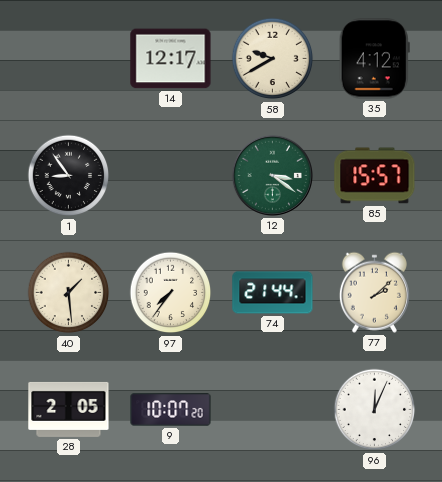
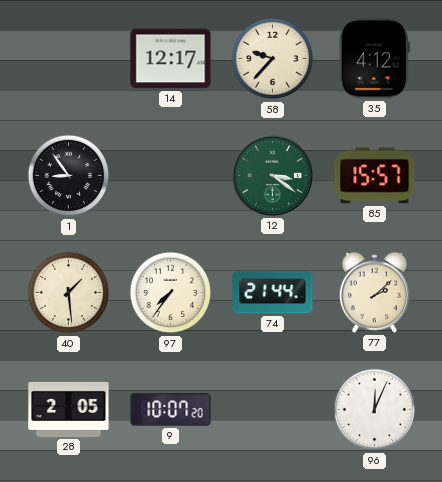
58: 9:40 -> 9:37 (273, 59)
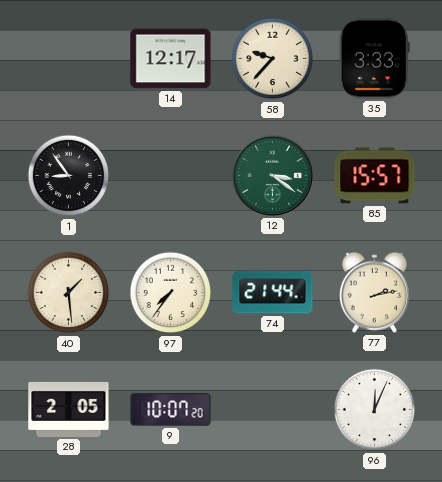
35: 4:12 -> 3:33 (374, 59)
77: 2:08 -> 2:13 (374, 292)
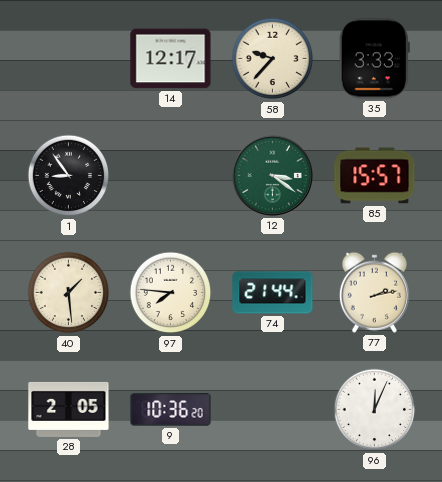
97: 7:36 -> 7:46 (171, 293)
9: 10:07 -> 10:36 (171, 410)
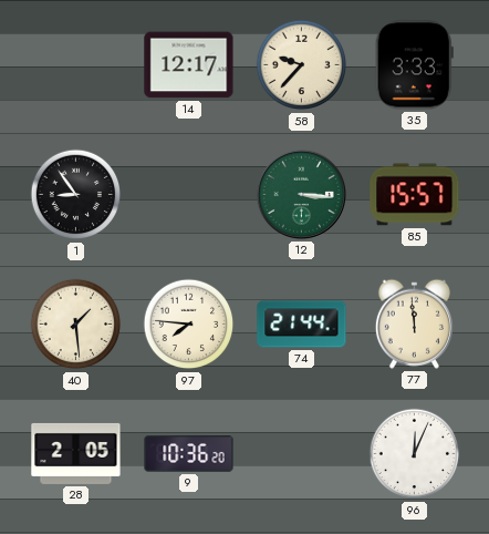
12: 3:21 -> 3:16 (301, 194)
77: 2:13 -> 11:59 (414, 324)
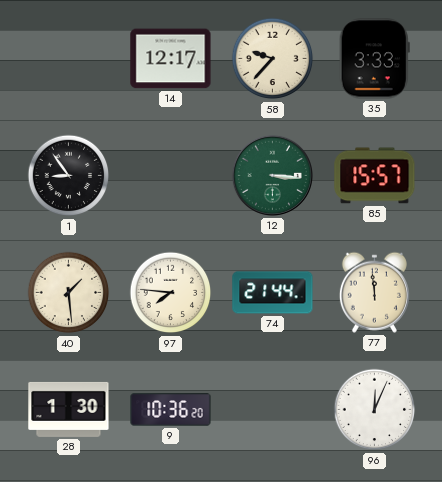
28: 2:05 -> 1:30 (69, 409)
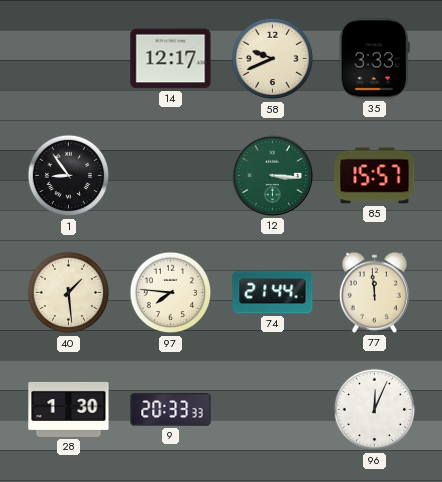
58: 9:37 -> 9:41 (273, 59)
9: 10:36 -> 20:33 (171, 410)
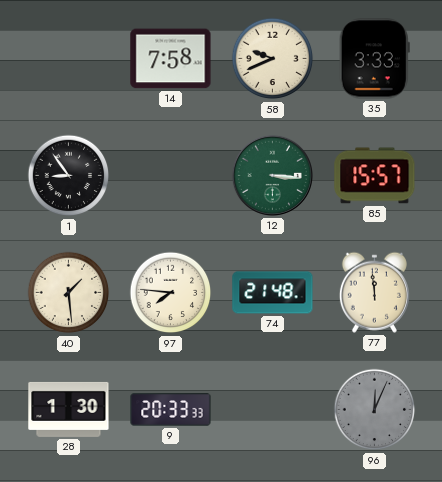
14: 12:17 -> 7:58 (171, 59)
74: 21:44 -> 21:48 (273, 293)
96 dial: white -> grey (375, 410)
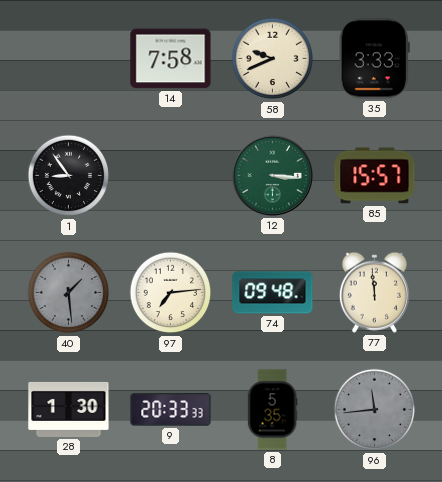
40 dial: cream -> grey (69, 293)
97: 7:46 -> 7:14 (171, 293)
74: 21:48 -> 09:48 (273, 293)
8: none -> 5:35 (272, 410)
96: 12:04 -> 11:44 (375, 410)
